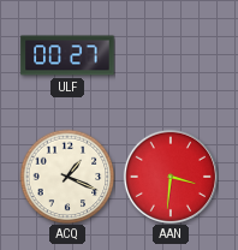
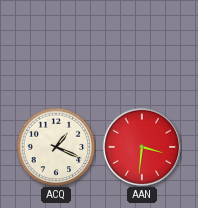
ULF: 00:27 -> none (67, 55)
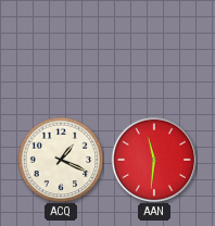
AAN: 3:31 -> 11:31 (153, 159)
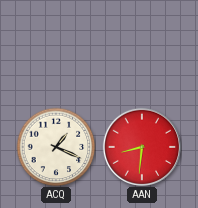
AAN: 11:31 -> 8:31 (141, 146)
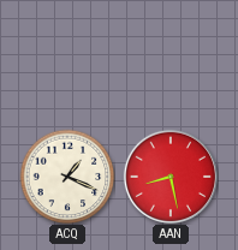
AAN: 8:31 -> 8:28 (169, 175)
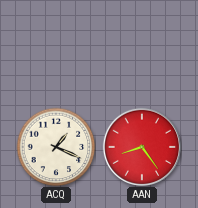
AAN: 8:28 -> 8:24 (141, 146)
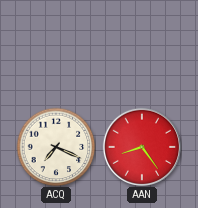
ACQ: 1:19 -> 7:19 (56, 147)
